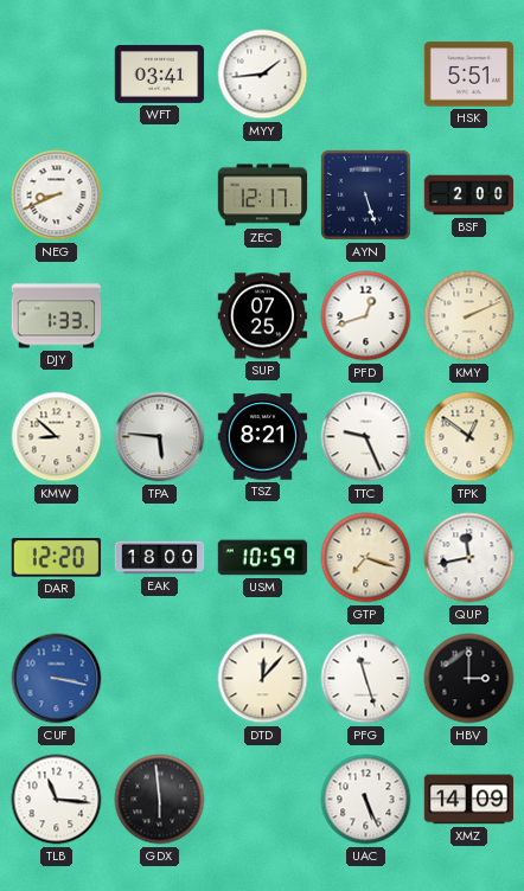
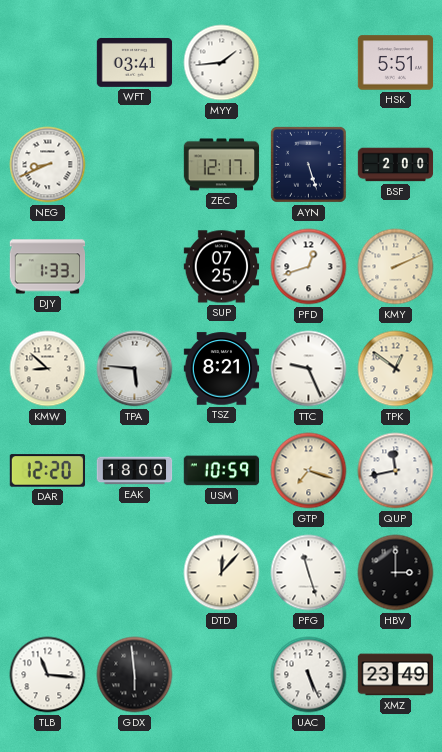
CUF: 3:17 -> none (57, 679)
XMZ: 14:09 -> 23:49 (396, 675)
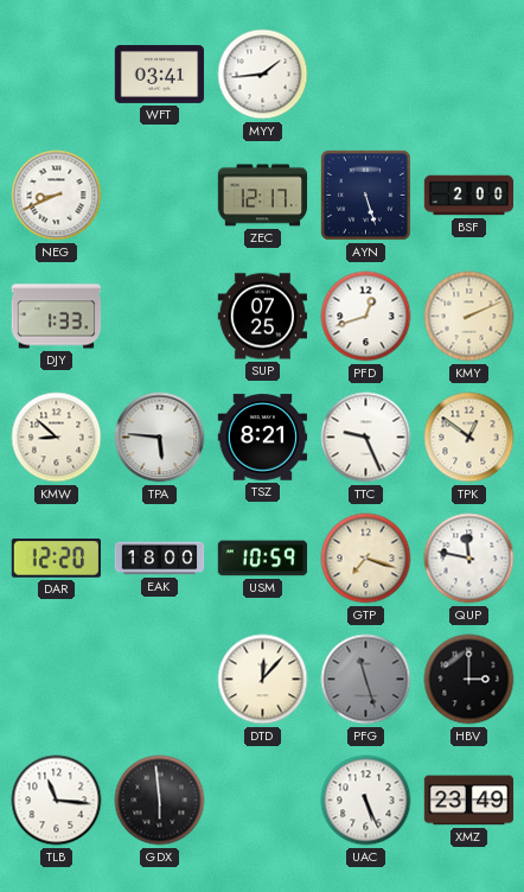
HSK: 5:51 -> none (396, 63)
QUP: 11:43 -> 11:47 (469, 559)
PFG dial: white -> grey (366, 680)
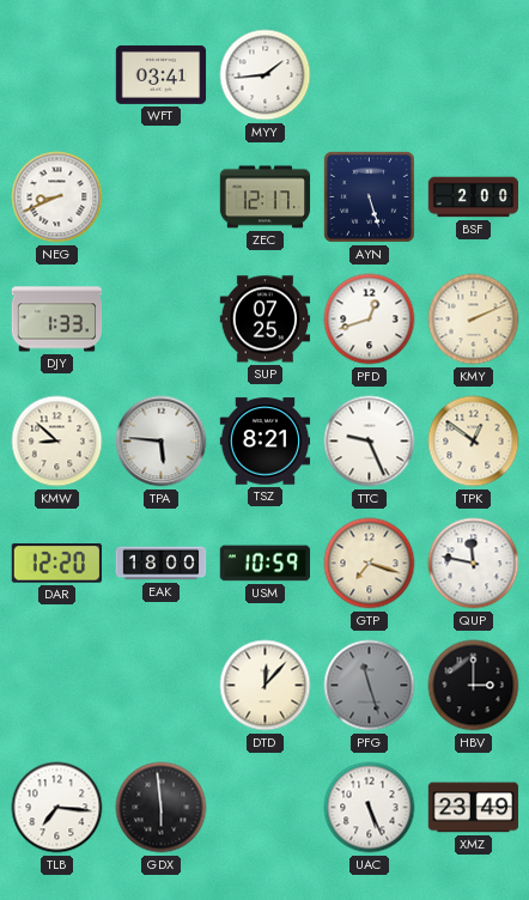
TLB: 11:16 -> 7:16 (57, 808)
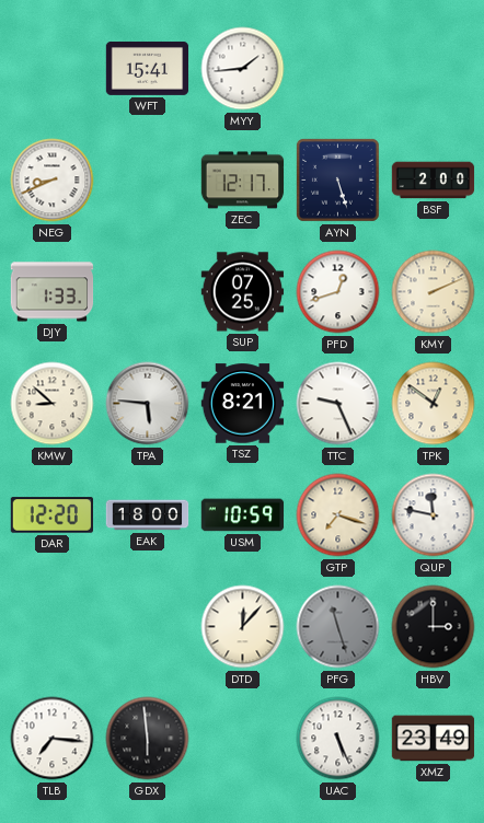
WFT: 03:41 -> 15:41 (148, 68)
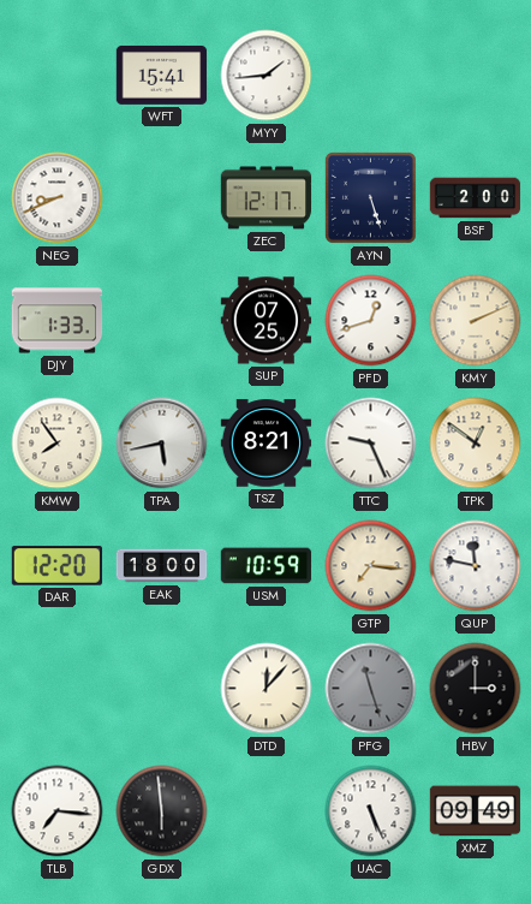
KMW: 8:52 -> 7:54 (58, 444)
TPA: 5:46 -> 5:43 (162, 444)
GTP: 7:18 -> 7:16 (371, 566)
XMZ: 23:49 -> 09:49 (476, 811)
